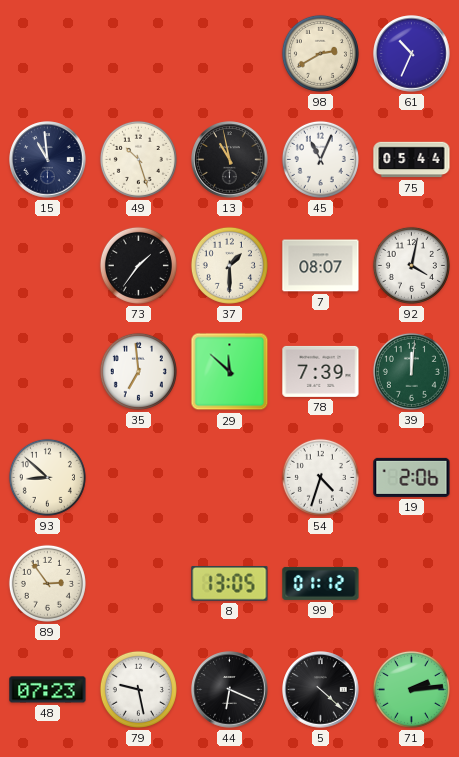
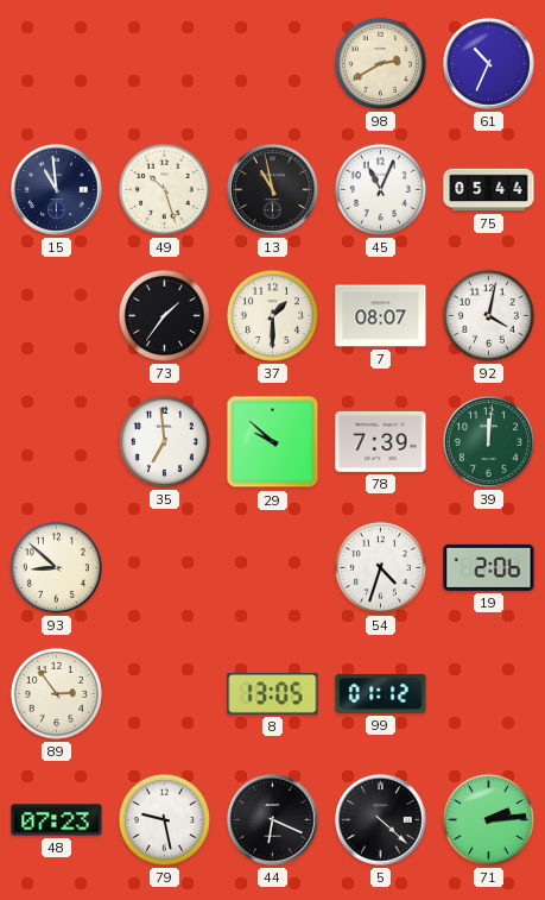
29: 11:52 -> 9:52 (273, 442)
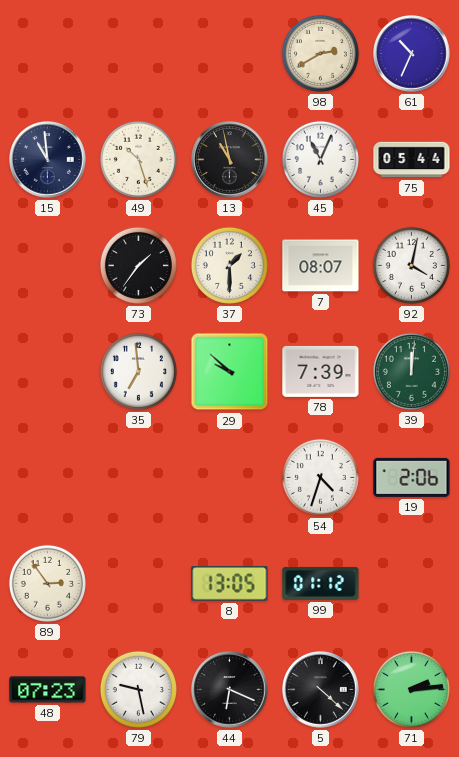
93: 8:52 -> none (56, 567)
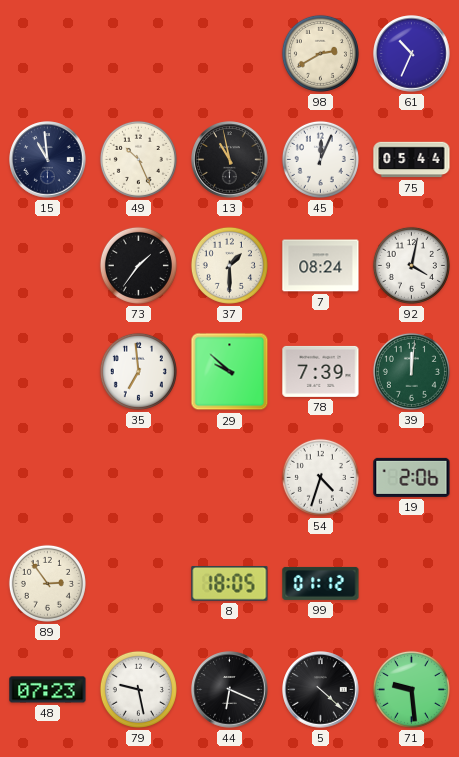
49: 10:27 -> 10:26 (138, 159)
45: 11:04 -> 12:04 (320, 159)
7: 08:07 -> 08:24 (321, 266)
8: 13:05 -> 18:05 (230, 584)
71: 2:14 -> 9:29 (411, 689)
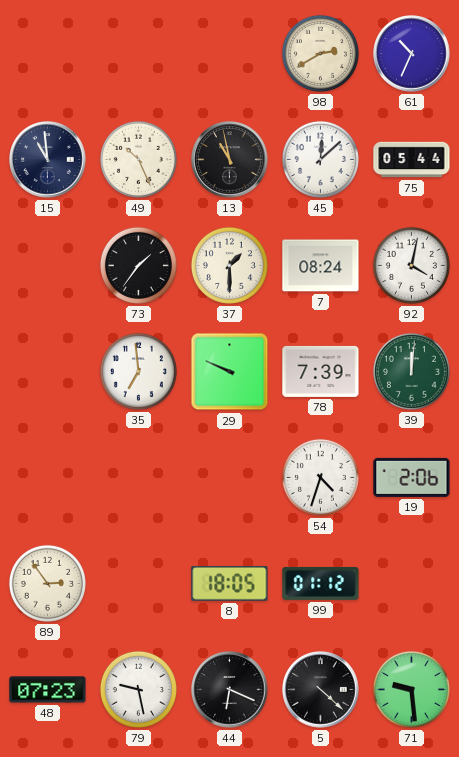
45: 12:04 -> 12:08 (320, 159)
29: 9:52 -> 9:49 (230, 372)
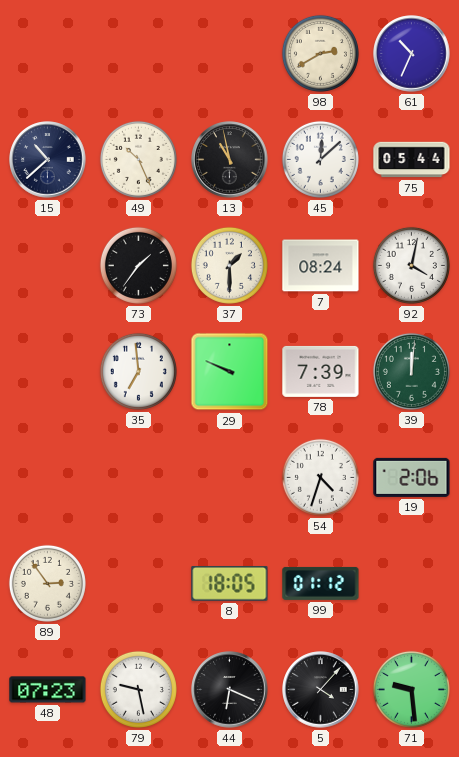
15: 10:59 -> 10:38 (48, 160)
5: 4:22 -> 4:07 (321, 690)
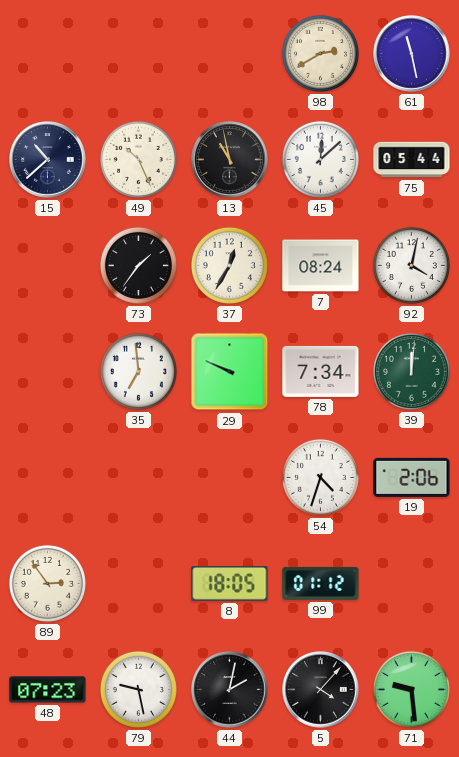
61: 10:34 -> 11:28 (412, 54)
37: 1:30 -> 12:35 (229, 265)
78: 7:39 -> 7:34 (321, 371)
44: 6:19 -> 2:02 (230, 690)
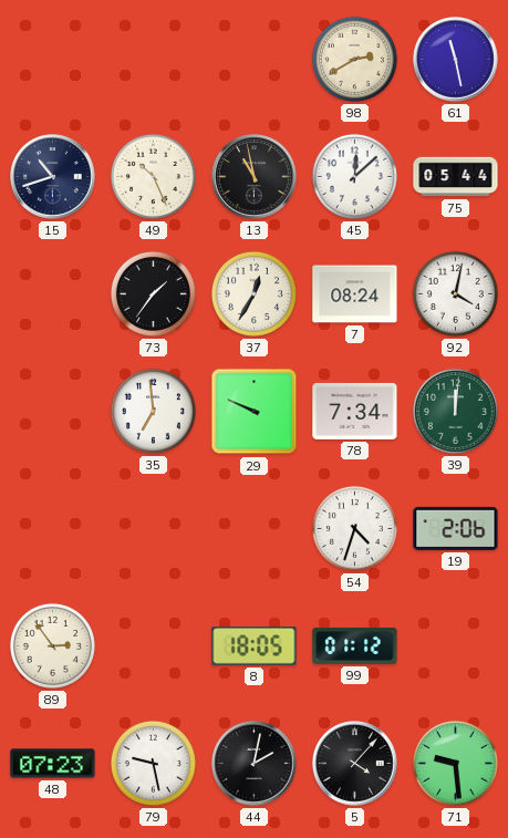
15: 10:38 -> 10:42 (53, 177)
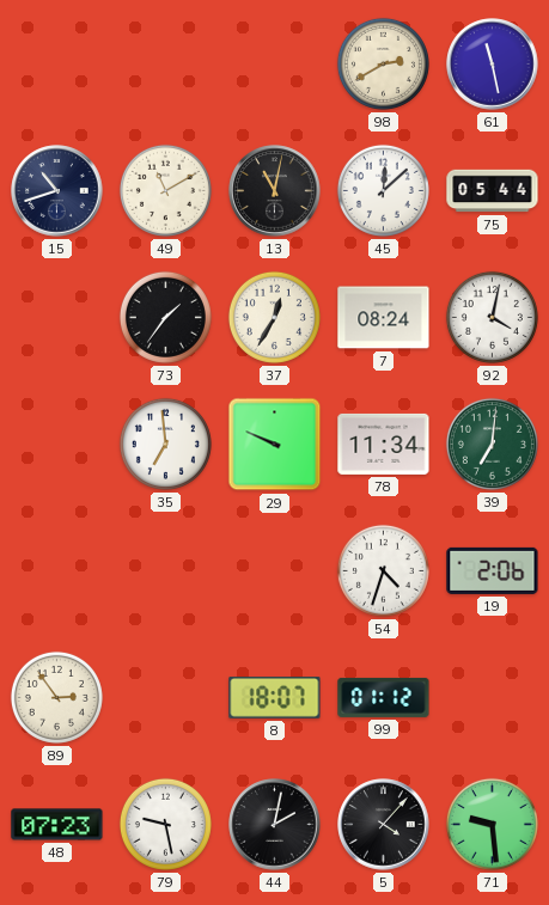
49: 10:26 -> 11:10 (165, 190)
13: 10:58 -> 11:02 (275, 191)
78: 7:34 -> 11:34 (384, 444)
39: 12:01 -> 7:01 (492, 444)
8: 18:05 -> 18:07 (275, 698)
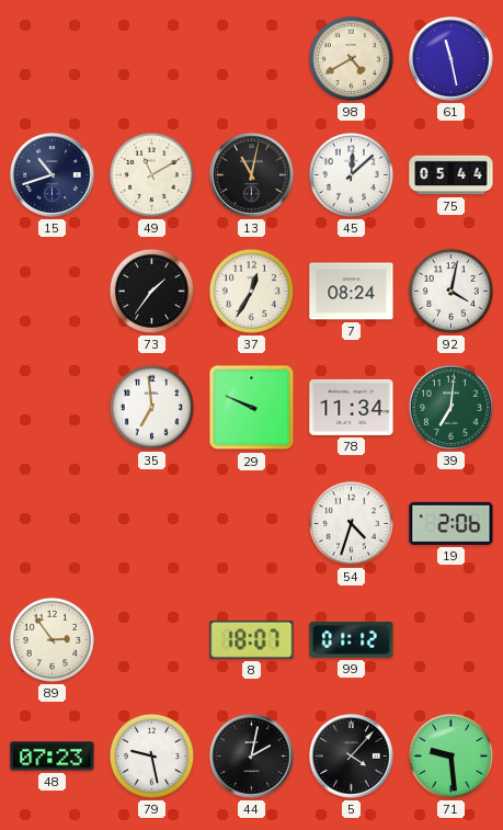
98: 2:40 -> 4:40 (351, 58)
